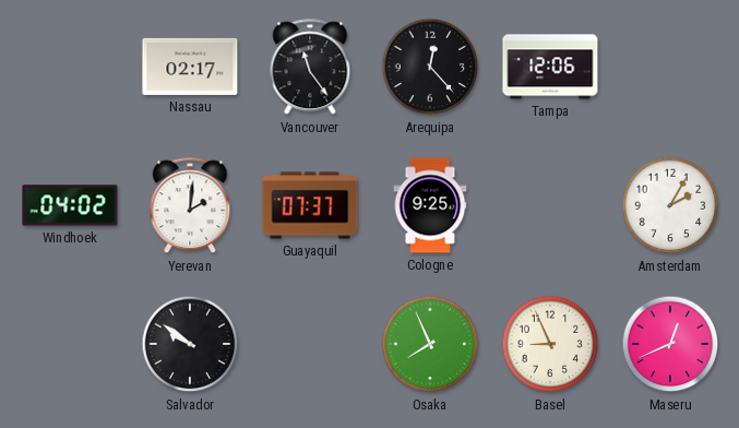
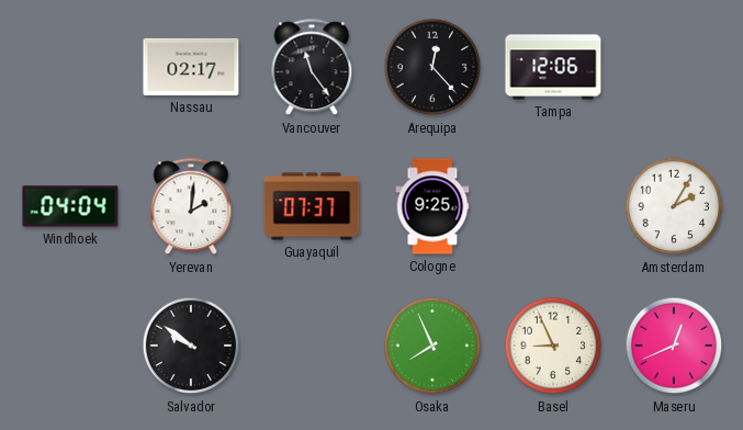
Windhoek: 04:02 -> 04:04 (70, 206)
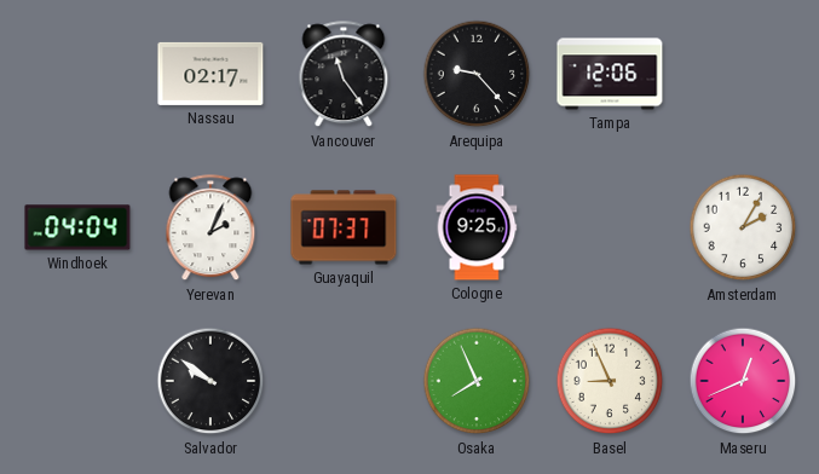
Arequipa: 12:23 -> 9:23 (477, 74)
Yerevan: 2:01 -> 2:04 (210, 229)
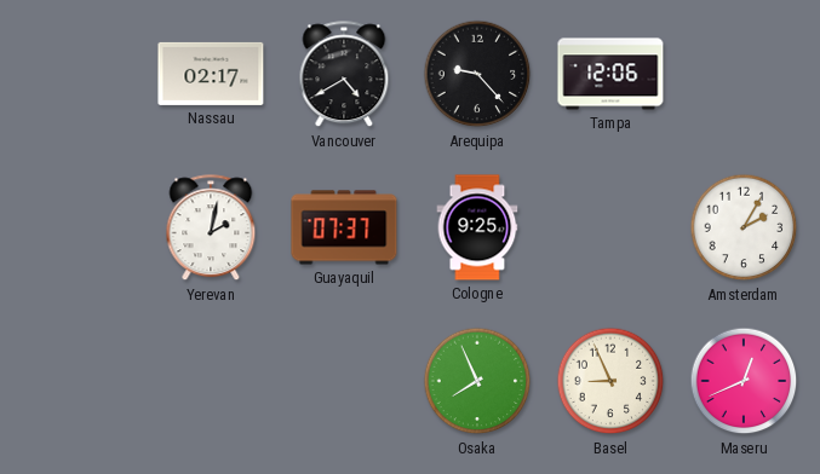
Vancouver: 11:24 -> 4:40 (344, 75)
Windhoek: 04:04 -> none (77, 227)
Yerevan: 2:04 -> 2:02 (211, 229)
Salvador: 9:51 -> none (210, 381)
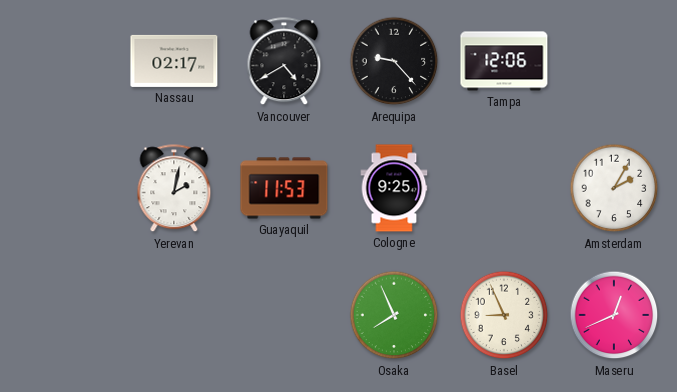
Guayaquil: 07:37 -> 11:53 (284, 188)
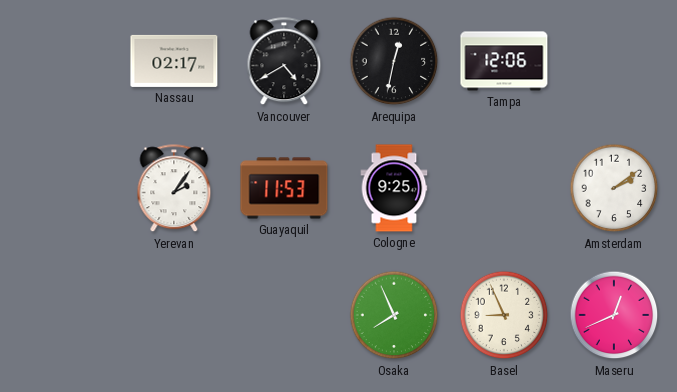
Arequipa: 9:23 -> 12:32 (394, 61)
Yerevan: 2:02 -> 2:06 (174, 189)
Amsterdam: 2:05 -> 2:09 (614, 188)
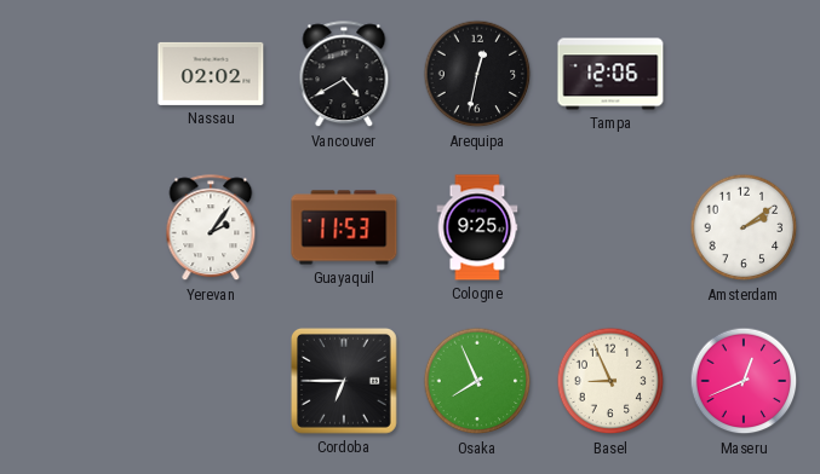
Nassau: 02:17 -> 02:02 (211, 74)
Cordoba: none -> 6:45 (344, 381)
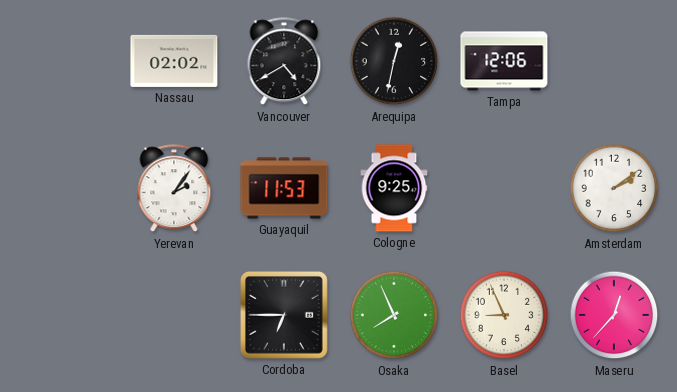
Maseru: 12:41 -> 12:37 (614, 315)
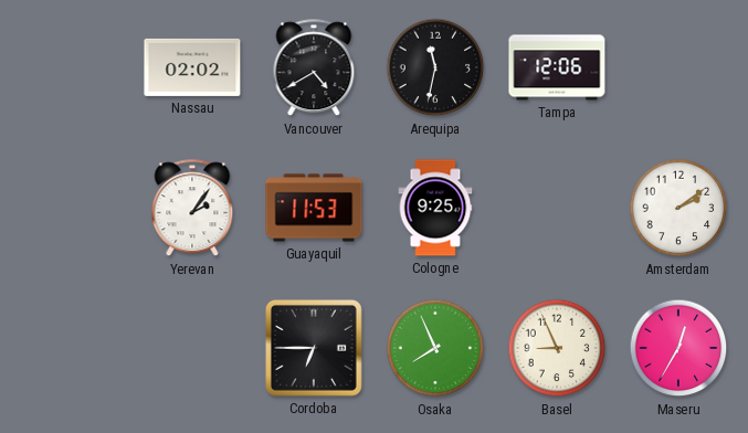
Arequipa: 12:32 -> 11:32 (435, 67)
Maseru: 12:37 -> 12:35 (678, 348)
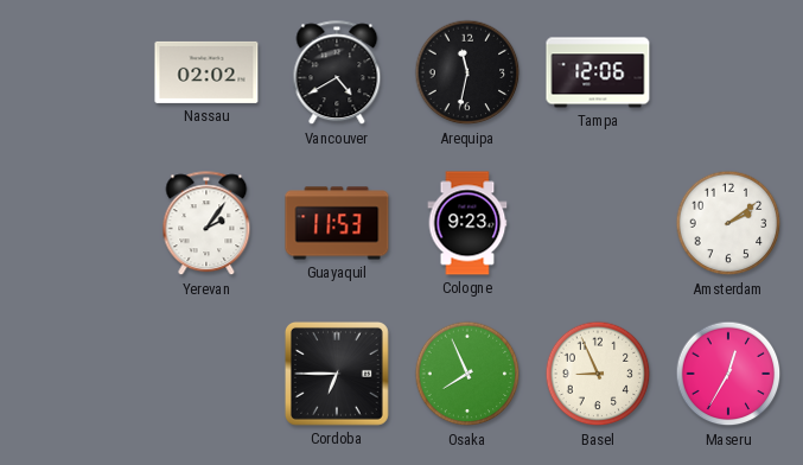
Cologne: 9:25 -> 9:23 (467, 223)
